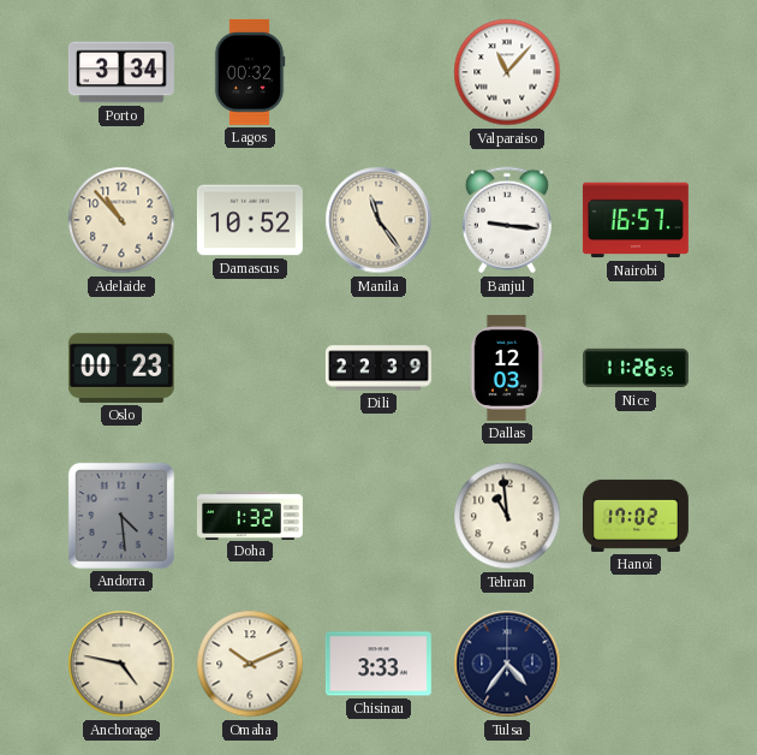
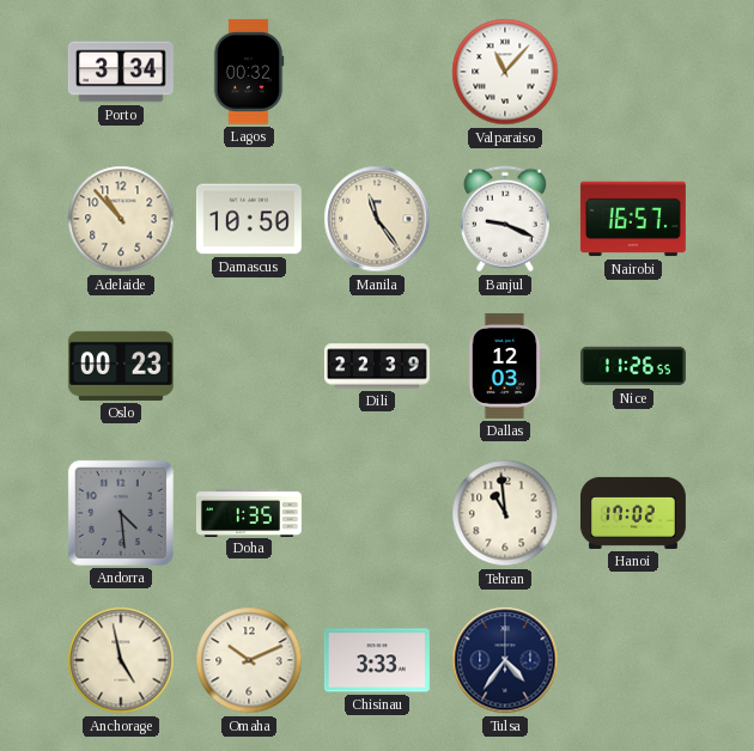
Damascus: 10:52 -> 10:50 (249, 219)
Banjul: 9:16 -> 9:19 (505, 219)
Doha: 1:32 -> 1:35 (249, 512)
Anchorage: 4:47 -> 4:58 (121, 660)
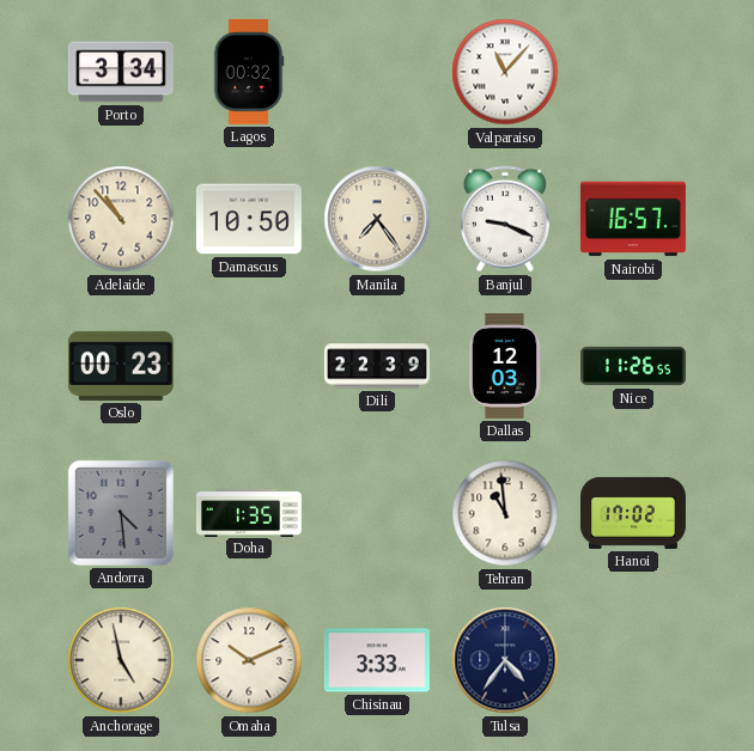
Manila: 11:24 -> 7:24 (377, 219)
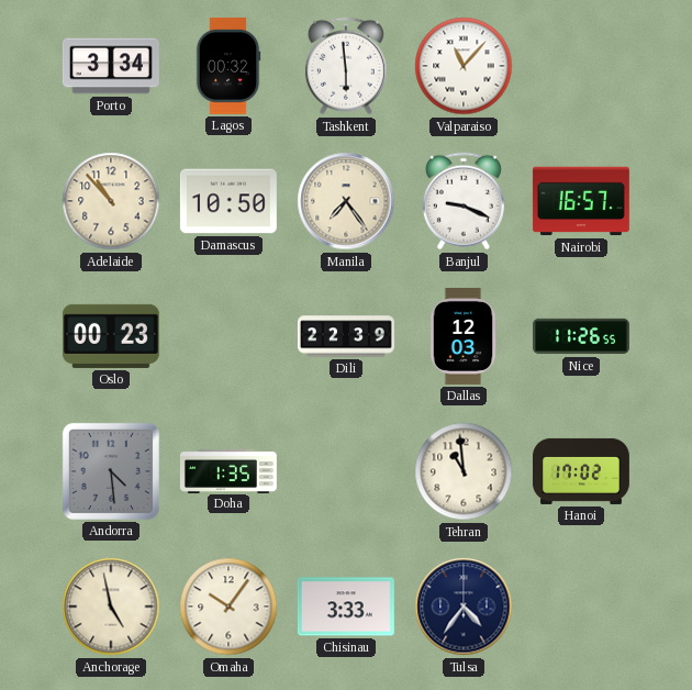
Tashkent: none -> 5:59 (346, 66)
Omaha: 10:11 -> 10:06 (228, 606)
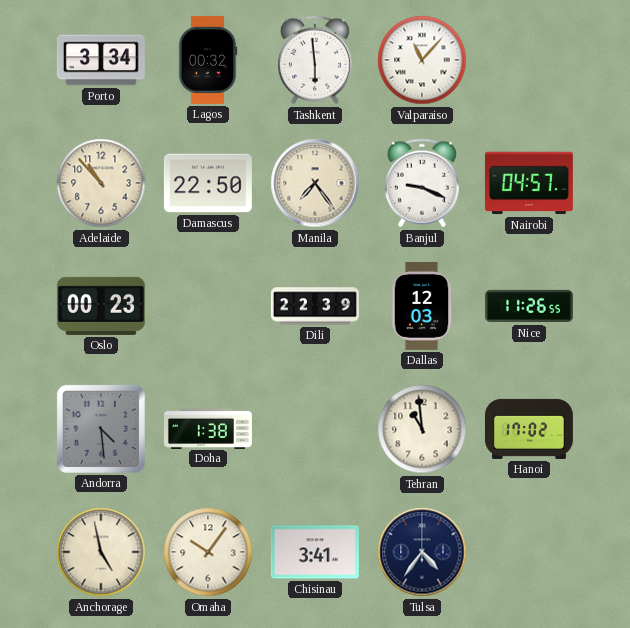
Damascus: 10:50 -> 22:50 (208, 183)
Nairobi: 16:57 -> 04:57 (529, 183)
Doha: 1:35 -> 1:38 (208, 428)
Chisinau: 3:33 -> 3:41 (315, 552)
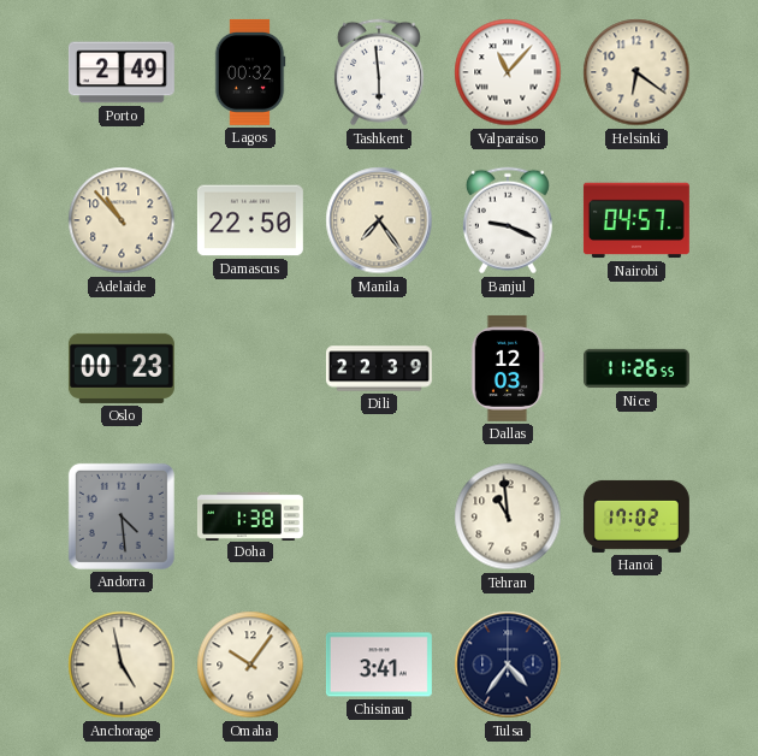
Porto: 3:34 -> 2:49 (122, 72)
Helsinki: none -> 6:21 (636, 72)
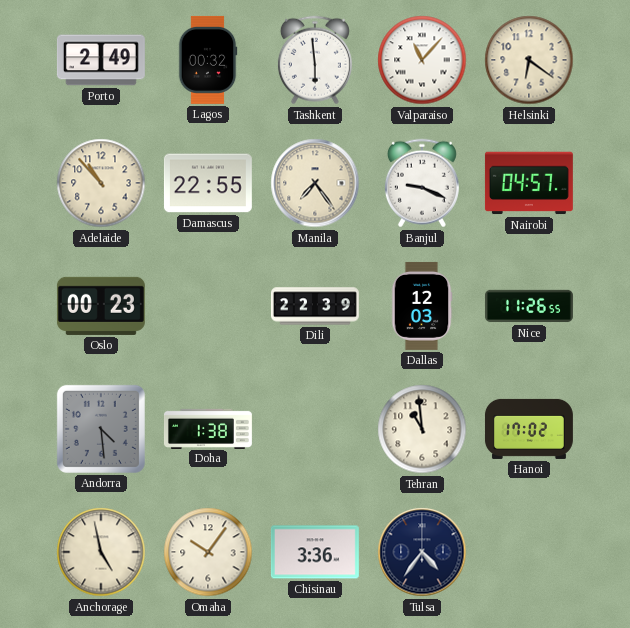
Damascus: 22:50 -> 22:55 (208, 183)
Chisinau: 3:41 -> 3:36 (315, 552)
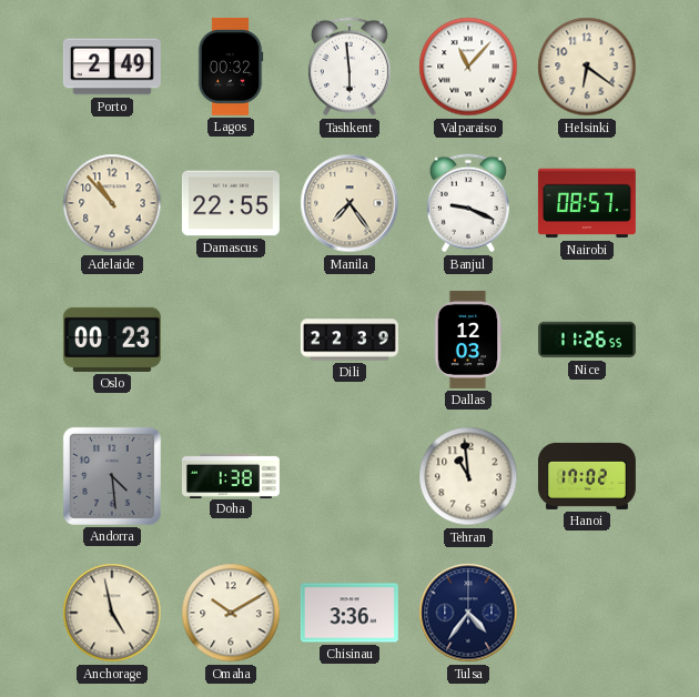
Nairobi: 04:57 -> 08:57 (587, 203)
Omaha: 10:06 -> 10:10 (231, 613)
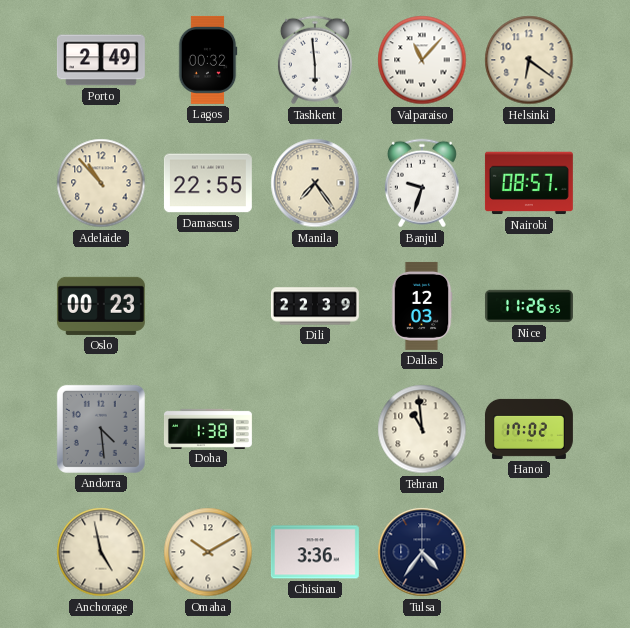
Banjul: 9:19 -> 9:33 (422, 183)
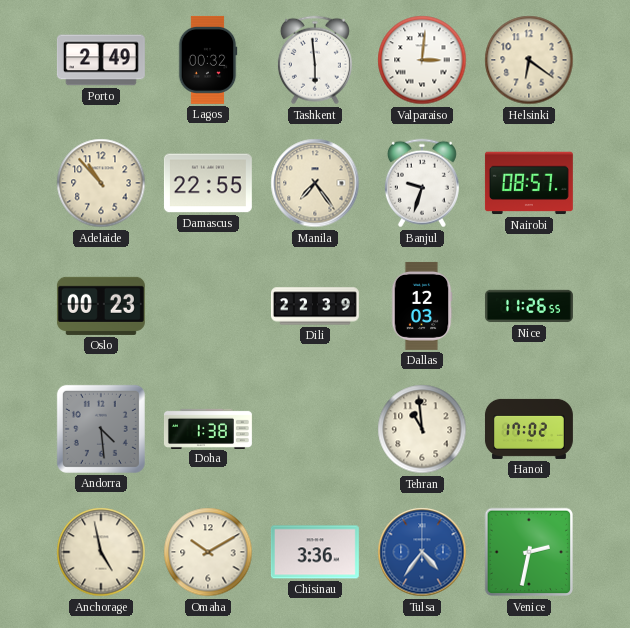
Valparaiso: 11:07 -> 3:01 (422, 60)
Tulsa dial: navy -> blue (422, 552)
Venice: none -> 2:32 (529, 552)
